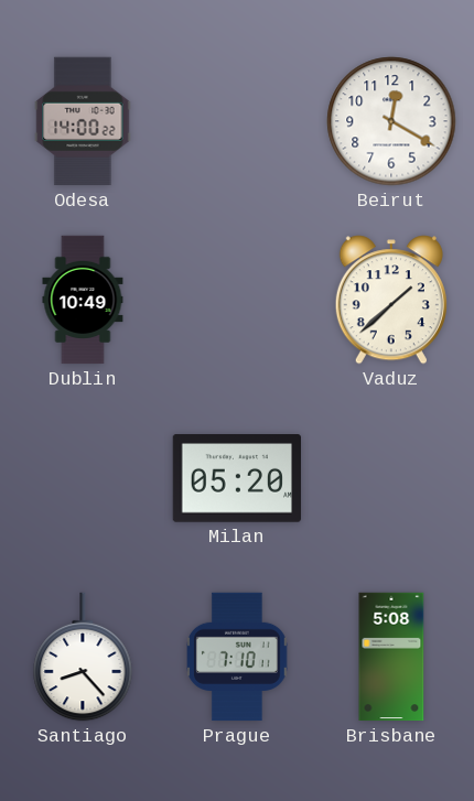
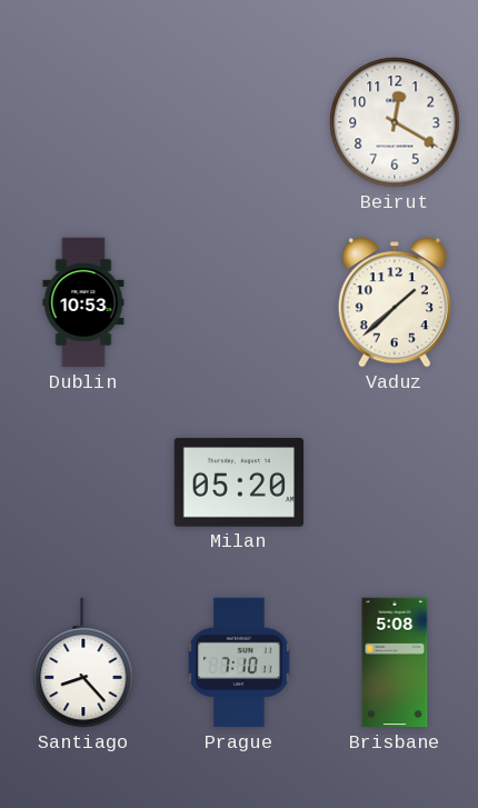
Odesa: 14:00 -> none (83, 121)
Dublin: 10:49 -> 10:53 (83, 302)
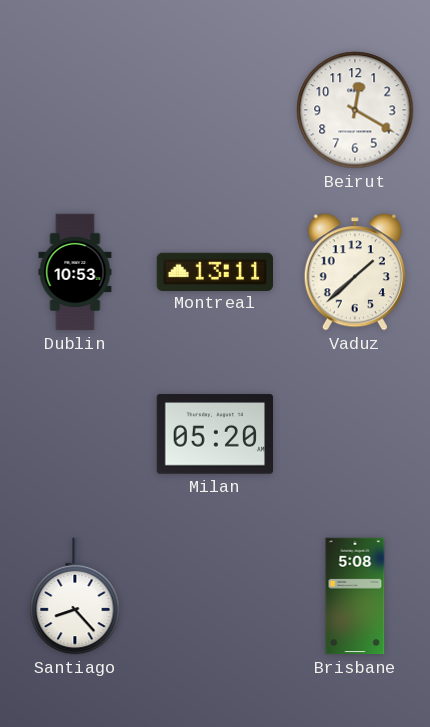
Montreal: none -> 13:11 (214, 271)
Prague: 7:10 -> none (239, 662)
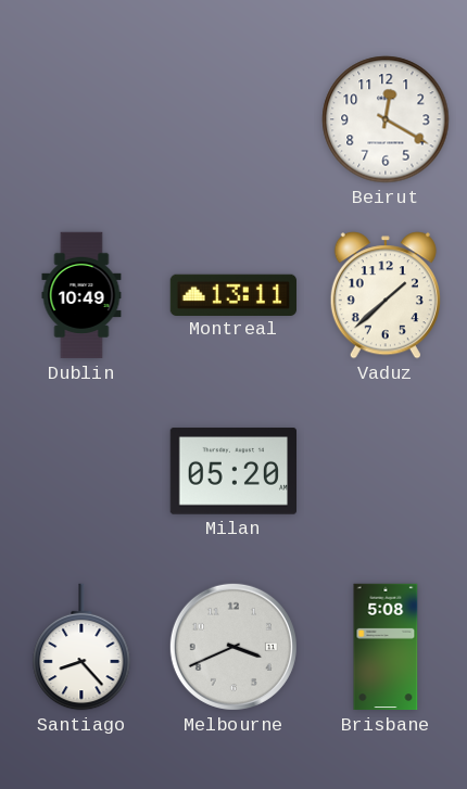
Dublin: 10:53 -> 10:49 (81, 295)
Melbourne: none -> 3:41 (233, 647)
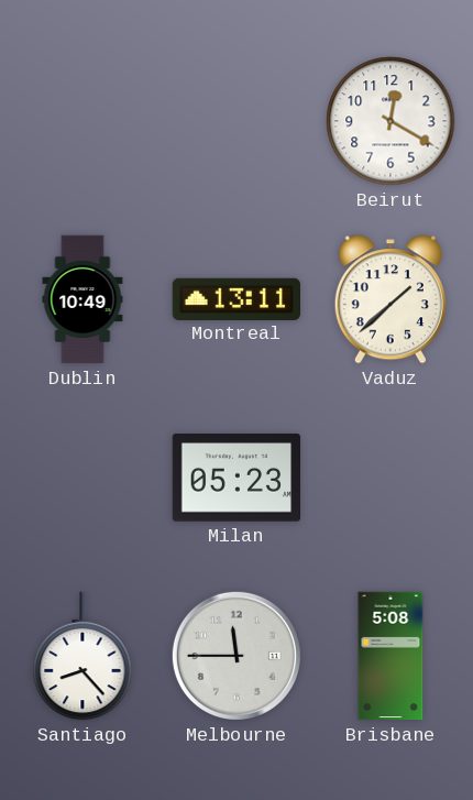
Milan: 05:20 -> 05:23 (235, 478)
Melbourne: 3:41 -> 11:45 (237, 656)
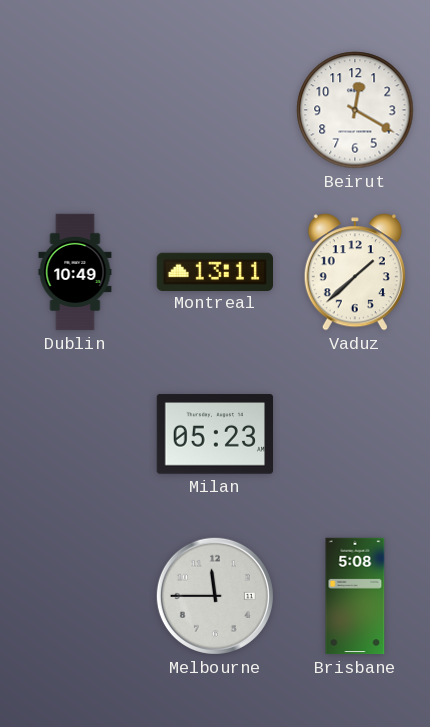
Santiago: 8:23 -> none (82, 656)
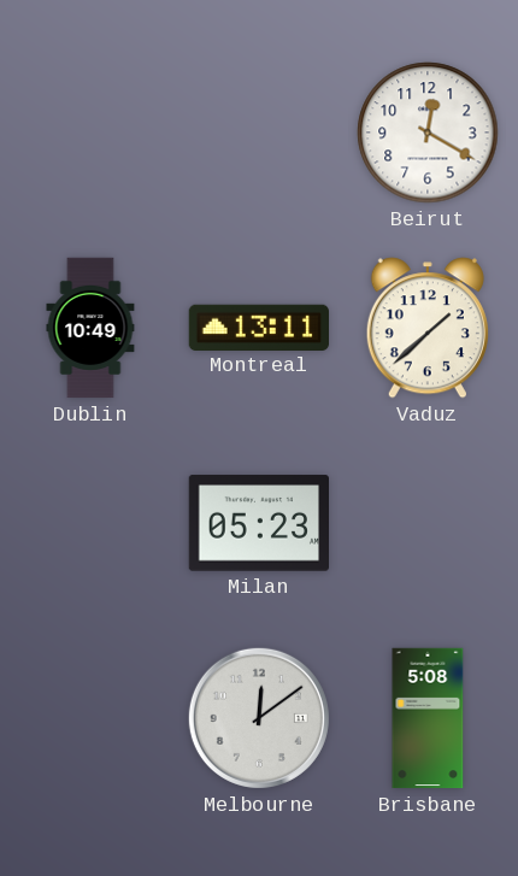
Melbourne: 11:45 -> 12:09 (259, 718)
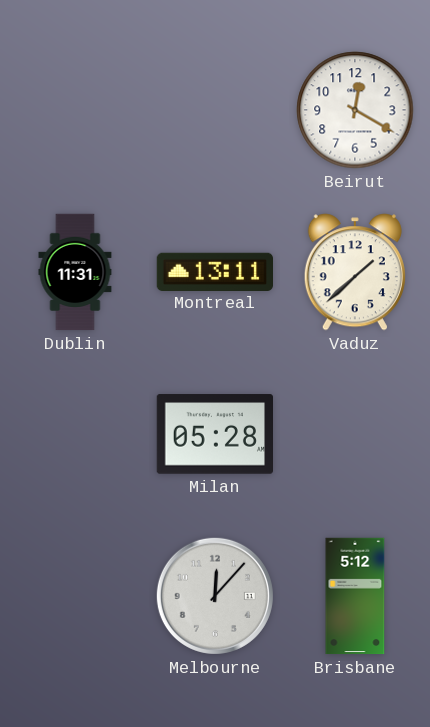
Dublin: 10:49 -> 11:31 (75, 272)
Milan: 05:23 -> 05:28 (214, 434)
Melbourne: 12:09 -> 12:07 (215, 596)
Brisbane: 5:08 -> 5:12 (355, 596)
